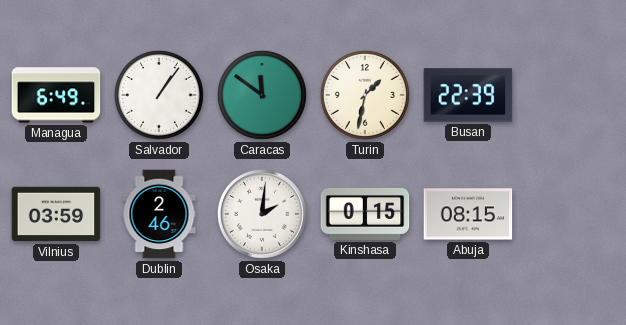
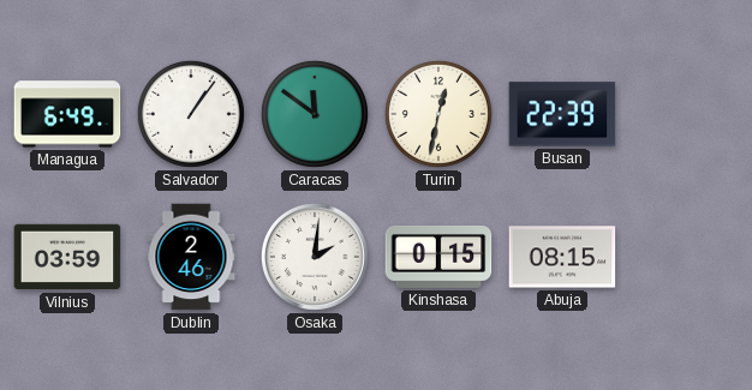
Turin: 1:32 -> 12:32 (438, 114)
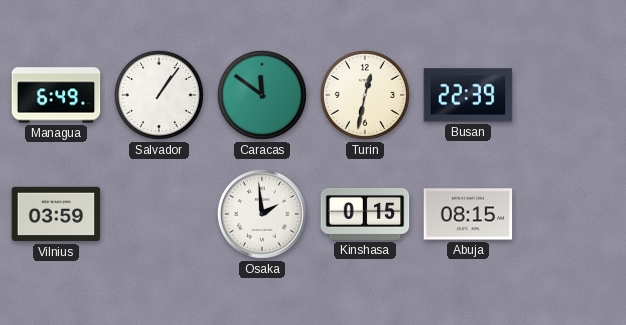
Dublin: 2:46 -> none (191, 257)
Osaka: 2:01 -> 1:59 (262, 214)
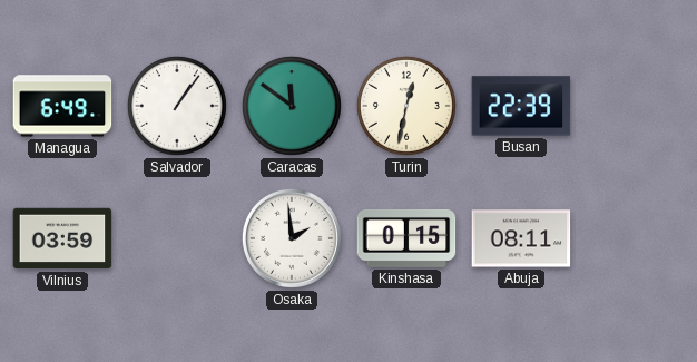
Abuja: 08:15 -> 08:11 (521, 238)
